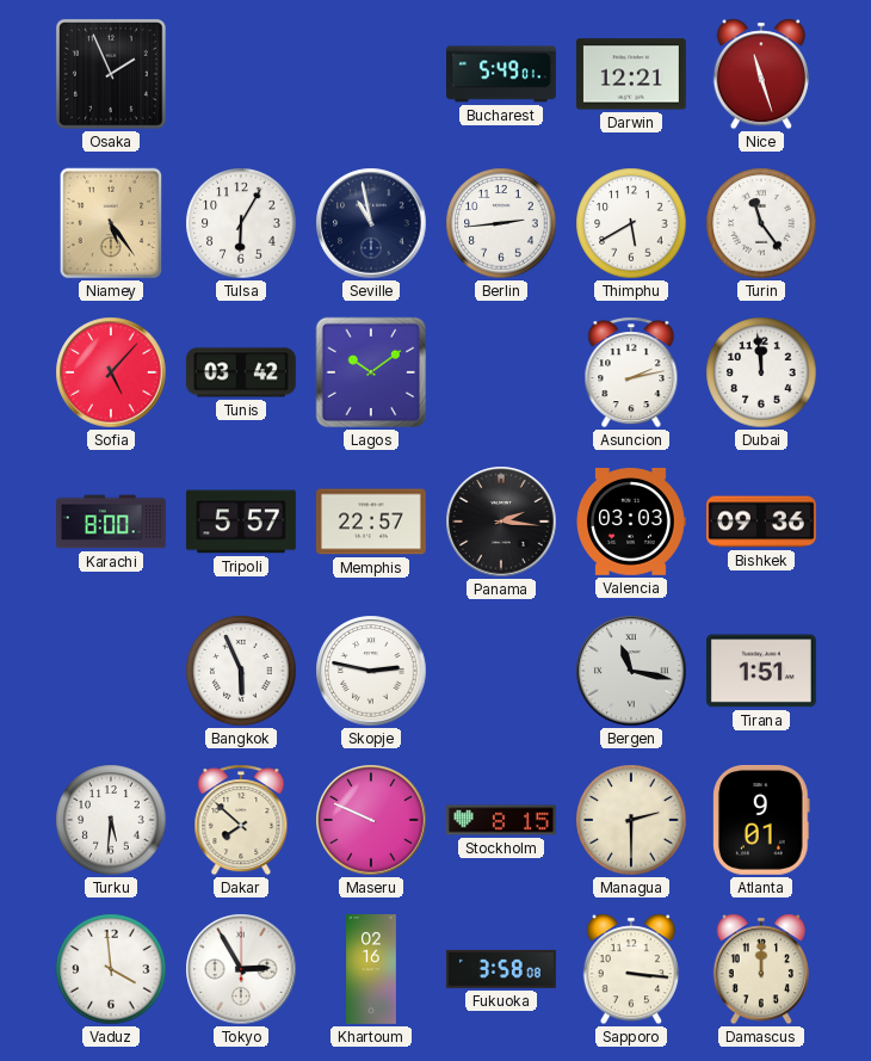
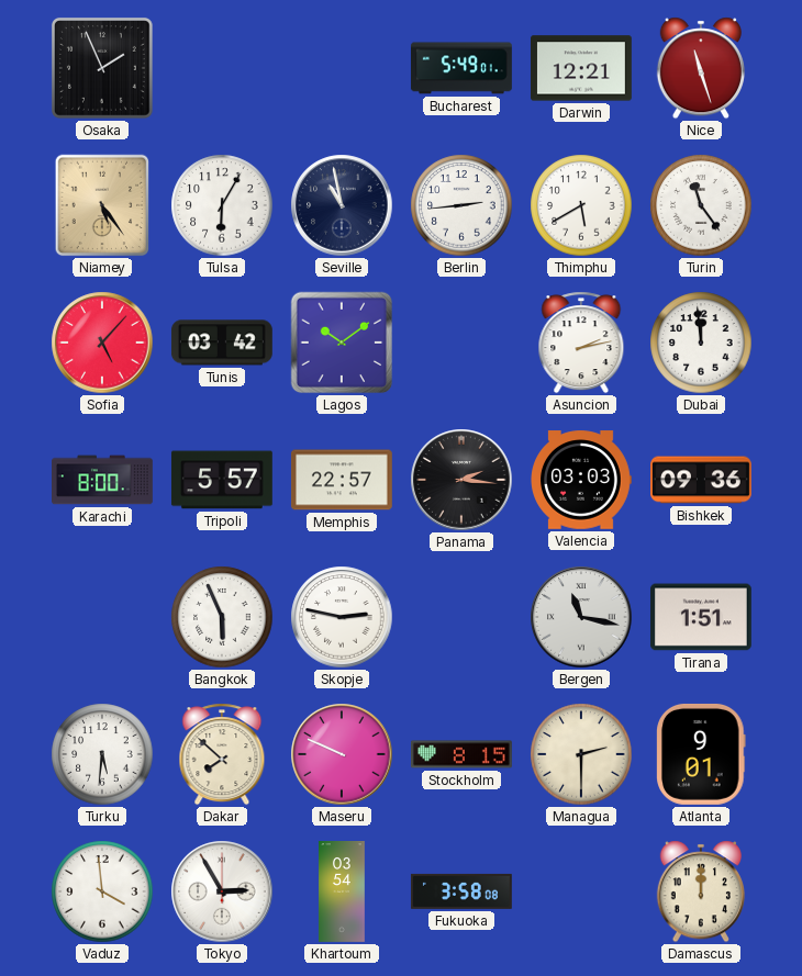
Khartoum: 02:16 -> 03:54 (342, 893)
Sapporo: 3:16 -> none (631, 969)
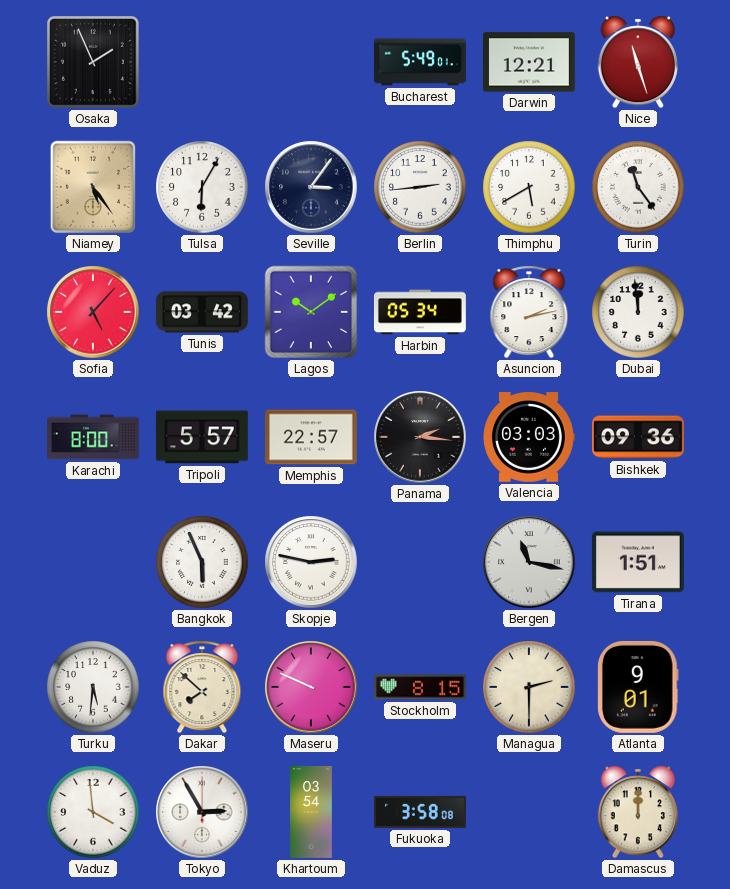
Seville: 10:58 -> 3:06 (311, 187)
Harbin: none -> 05:34 (420, 312)
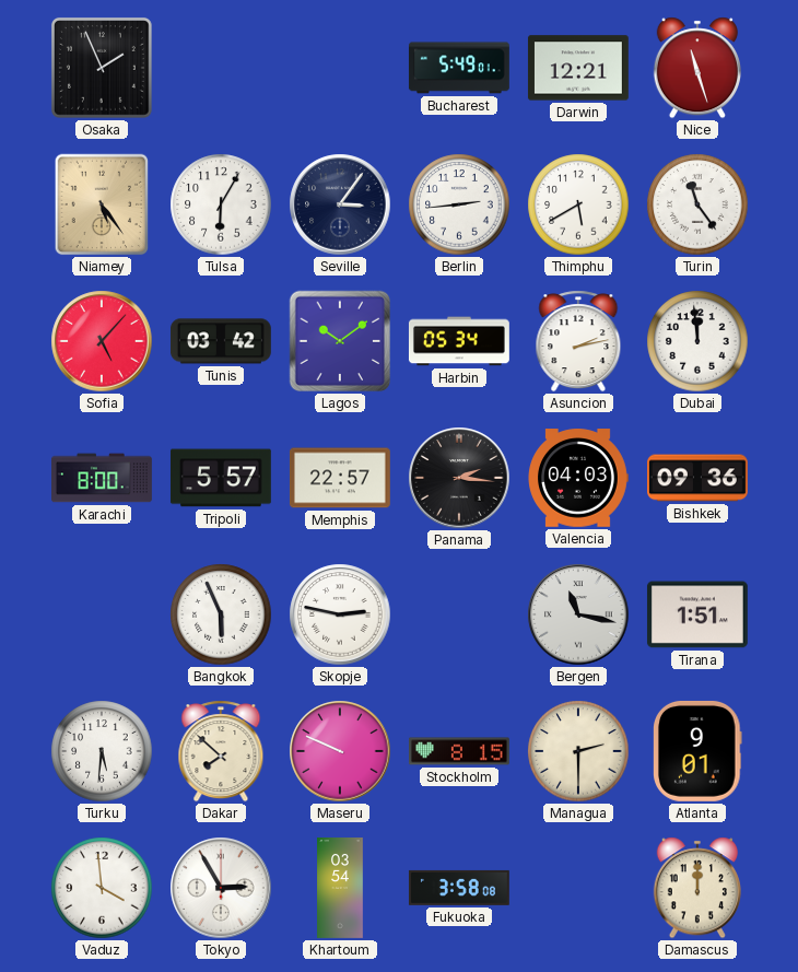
Valencia: 03:03 -> 04:03 (578, 478)
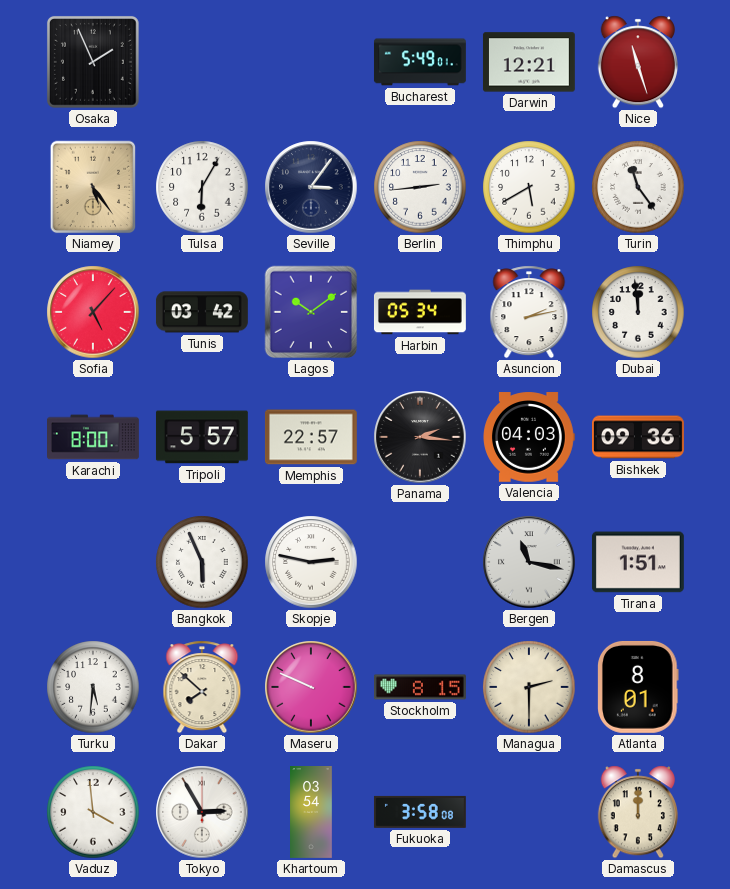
Atlanta: 9:01 -> 8:01 (639, 687)
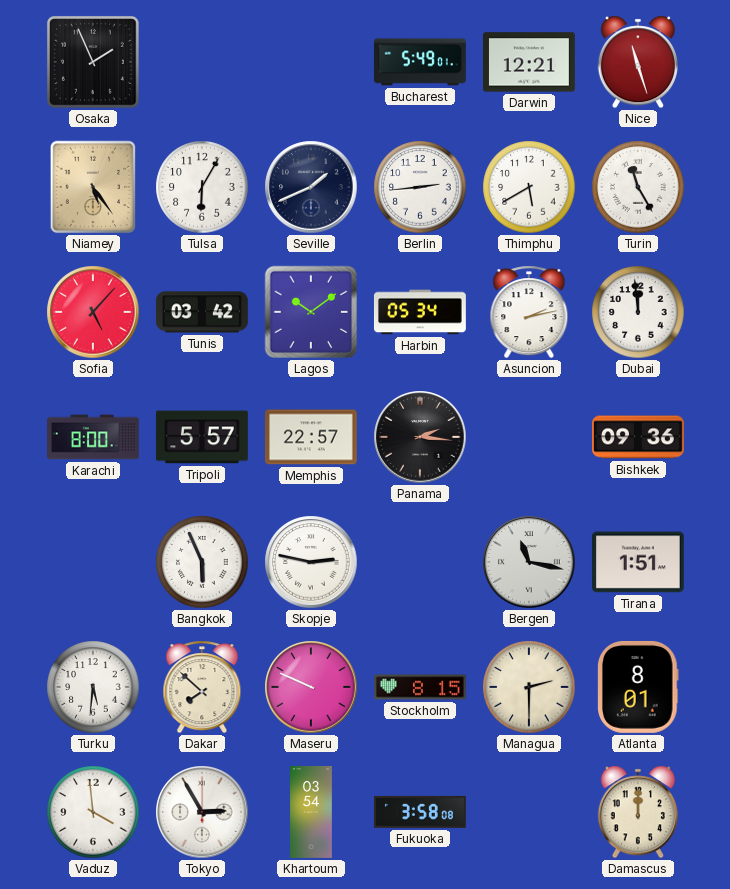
Seville: 3:06 -> 1:41 (311, 187)
Turin: 11:24 -> 11:25 (638, 187)
Valencia: 04:03 -> none (529, 437)
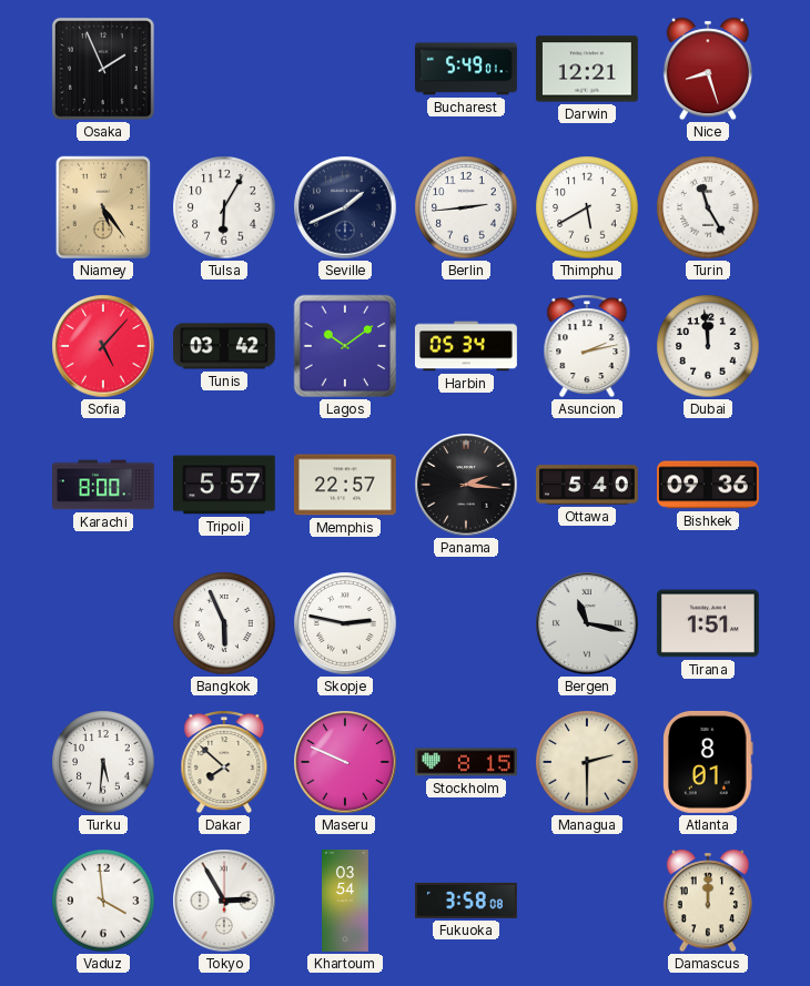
Nice: 11:27 -> 8:27 (708, 69)
Ottawa: none -> 5:40 (588, 485)
